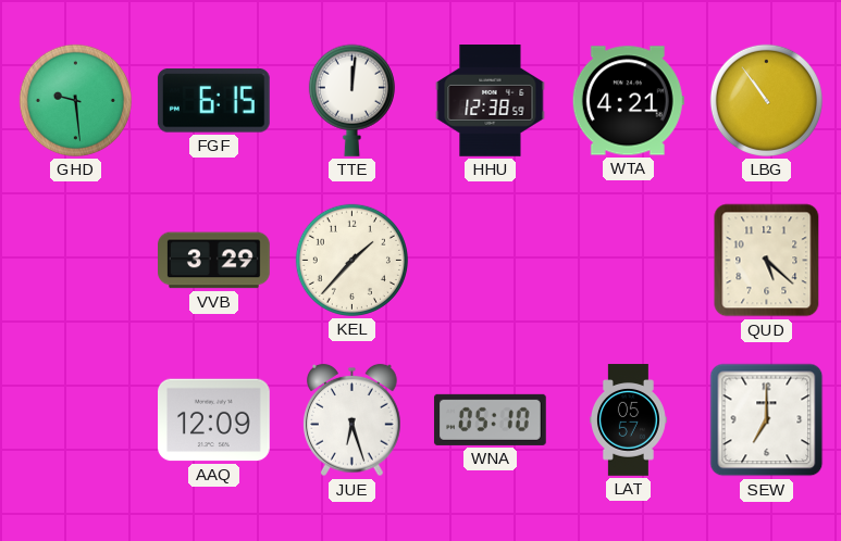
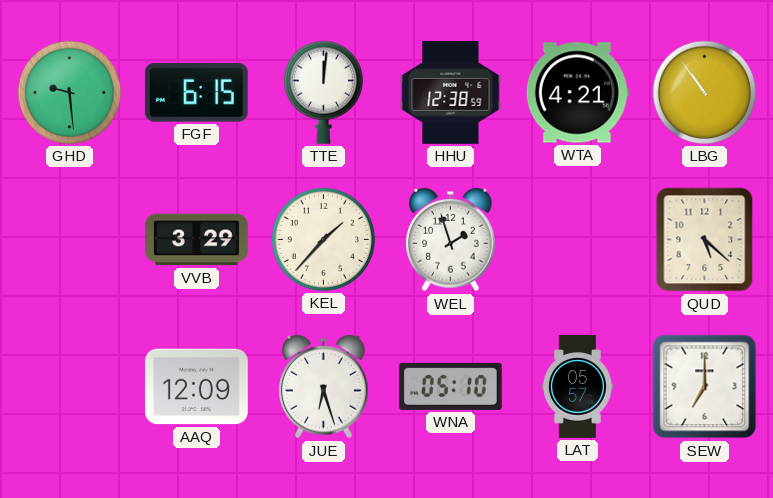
WEL: none -> 1:57 (451, 240)
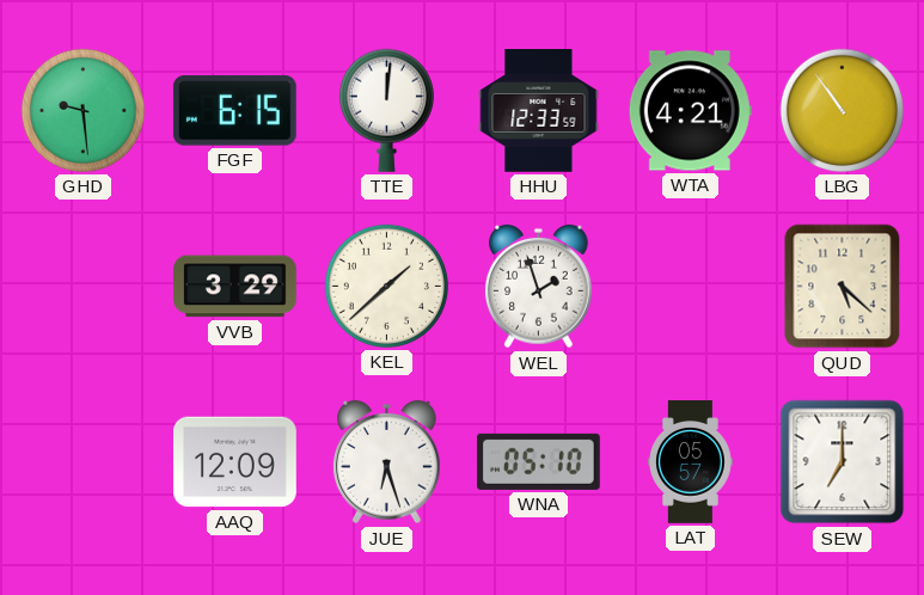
HHU: 12:38 -> 12:33 (539, 111)
KEL: 1:37 -> 1:38 (386, 286)
